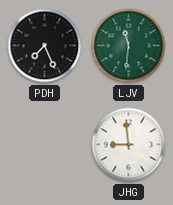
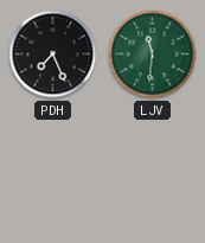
JHG: 8:59 -> none (129, 145)
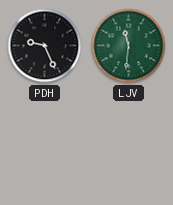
PDH: 7:26 -> 9:26 (45, 46)
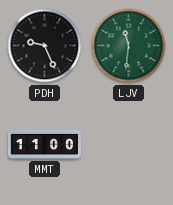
MMT: none -> 11:00 (44, 144)
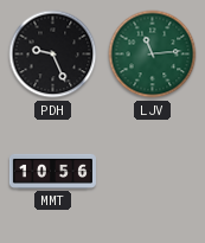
LJV: 11:31 -> 11:14 (153, 55)
MMT: 11:00 -> 10:56 (52, 171)
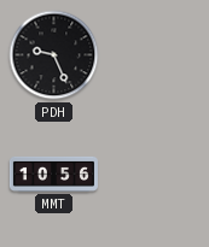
LJV: 11:14 -> none (153, 55)
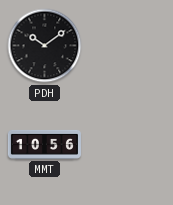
PDH: 9:26 -> 10:09 (45, 46)
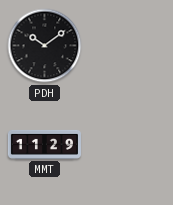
MMT: 10:56 -> 11:29 (44, 144)
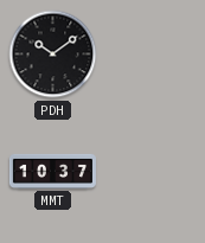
MMT: 11:29 -> 10:37 (52, 171)
